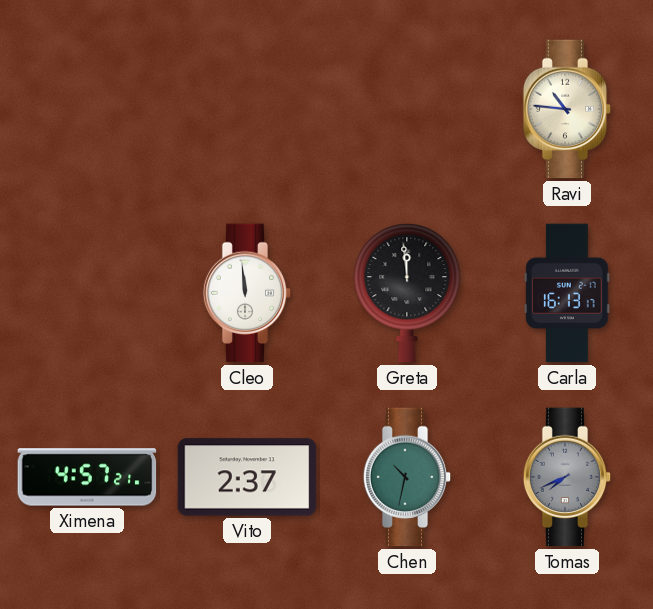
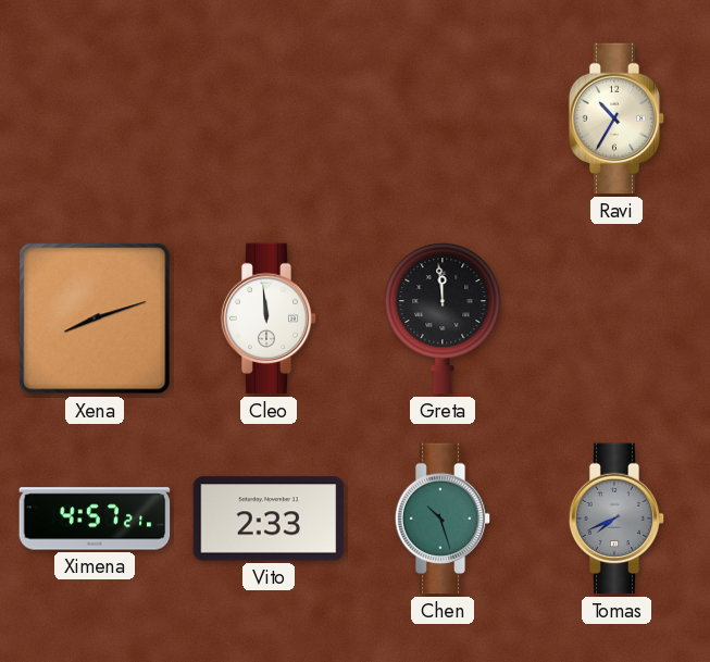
Ravi: 10:46 -> 10:35 (616, 118)
Xena: none -> 8:12 (95, 318)
Carla: 16:13 -> none (567, 293)
Vito: 2:37 -> 2:33 (269, 519)
Chen: 10:32 -> 10:27 (443, 519)
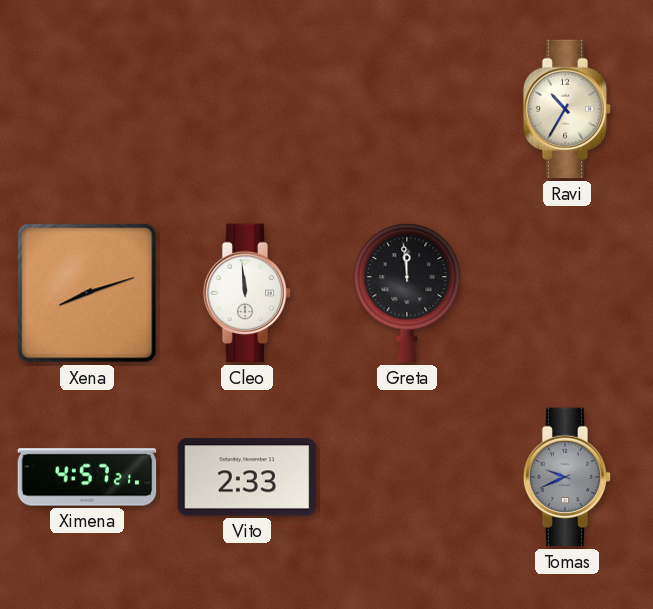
Chen: 10:27 -> none (443, 519)
Tomas: 7:41 -> 9:41 (567, 477)
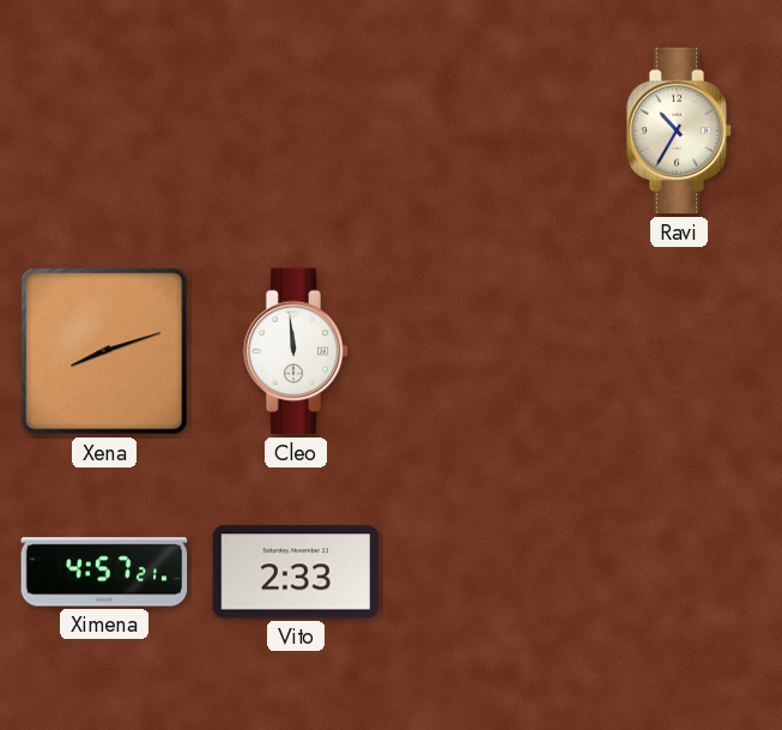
Greta: 11:59 -> none (407, 293)
Tomas: 9:41 -> none (567, 477)
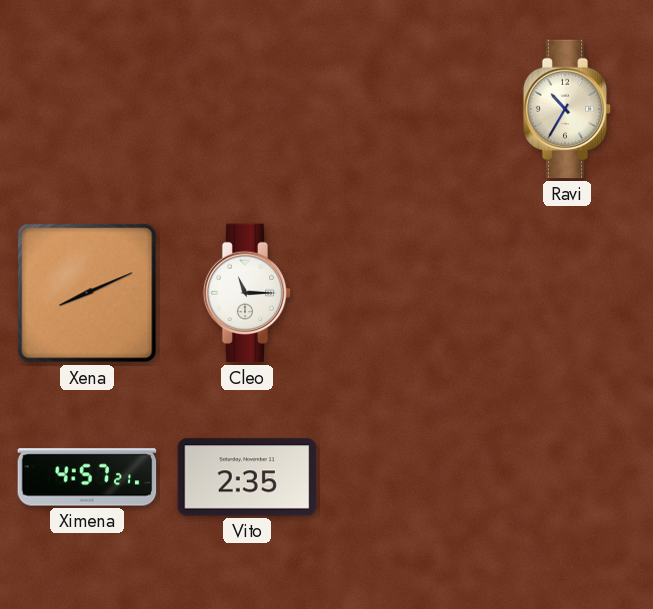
Xena: 8:12 -> 8:11 (87, 293)
Cleo: 11:59 -> 11:15 (247, 293)
Vito: 2:33 -> 2:35 (247, 477)
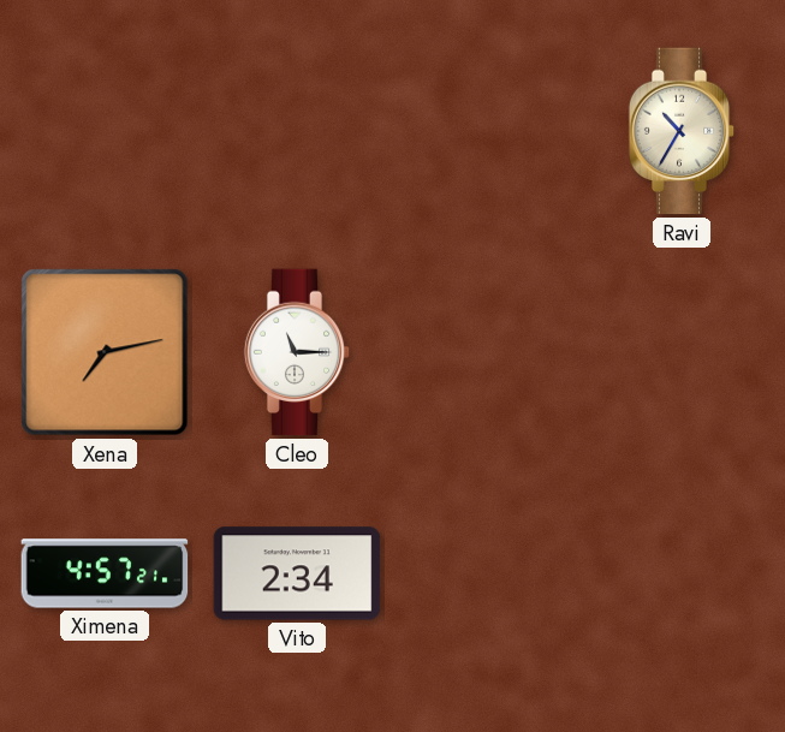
Xena: 8:11 -> 7:13 (105, 352)
Vito: 2:35 -> 2:34 (297, 573)
